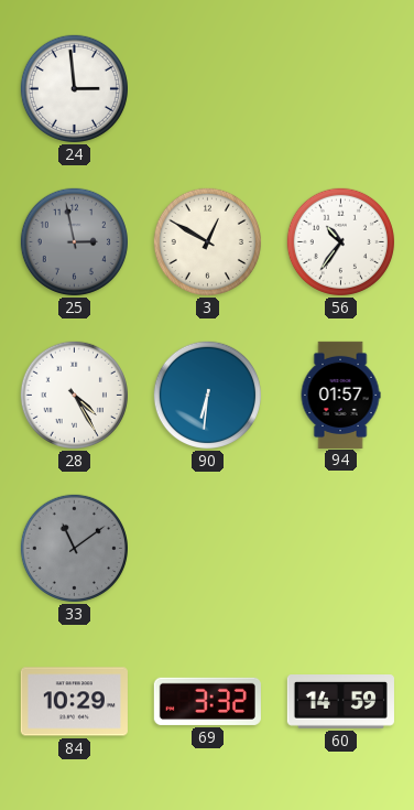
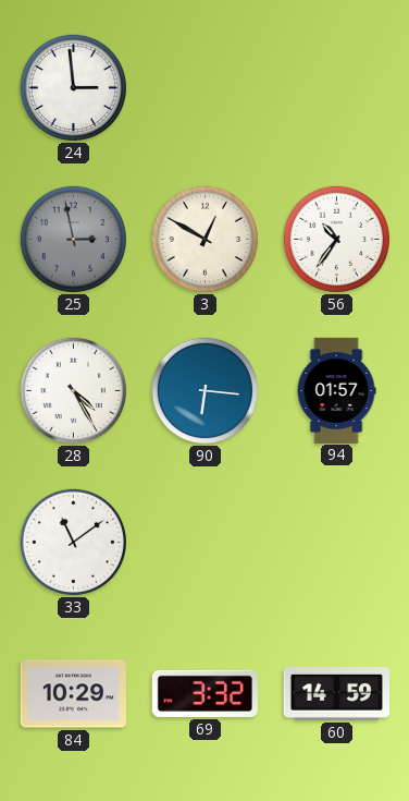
90: 6:31 -> 6:16 (205, 390)
33 dial: grey -> white (73, 542)
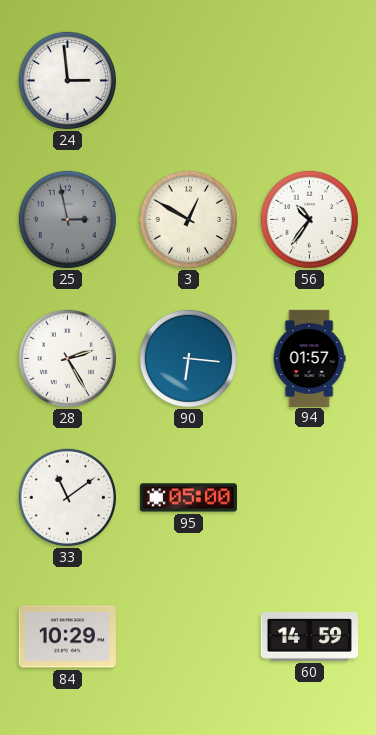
28: 4:25 -> 2:25 (67, 358)
95: none -> 05:00 (188, 498)
69: 3:32 -> none (205, 693)
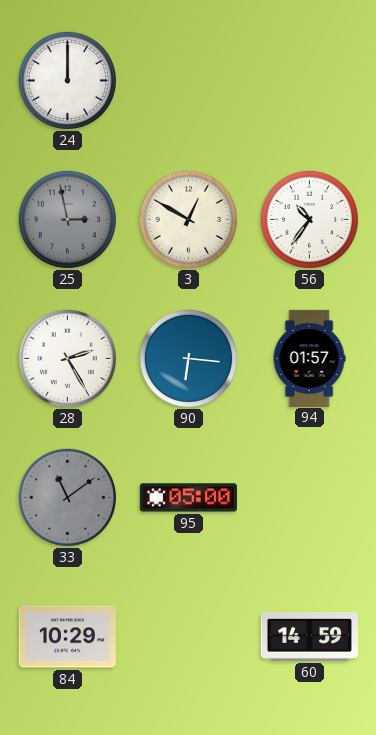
24: 2:59 -> 12:00 (67, 80)
33 dial: white -> grey (67, 497)
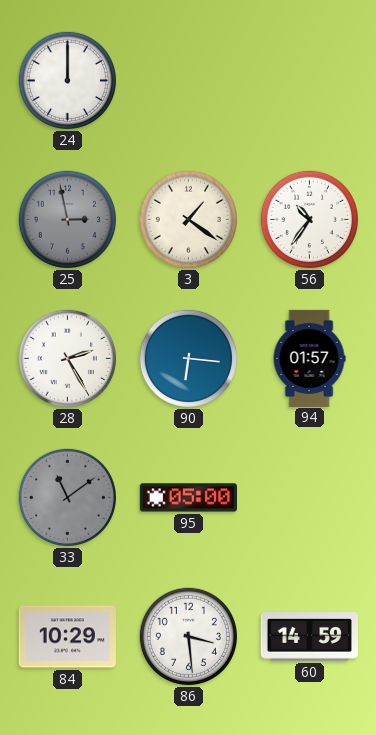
3: 12:50 -> 1:21 (188, 219)
86: none -> 3:29 (188, 636)
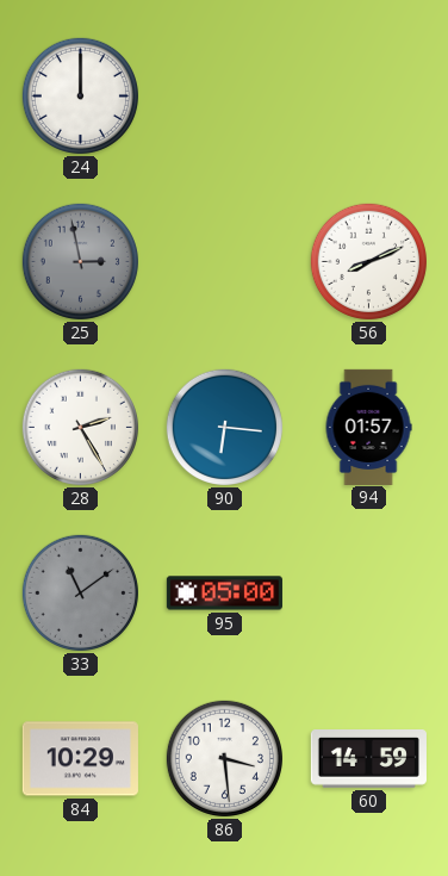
3: 1:21 -> none (188, 219)
56: 10:36 -> 8:11 (368, 261)
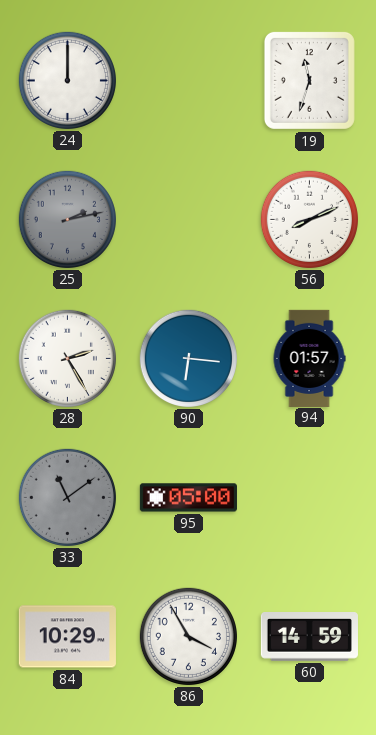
19: none -> 11:33 (309, 80)
25: 2:58 -> 2:13 (67, 219)
86: 3:29 -> 3:55 (188, 636)
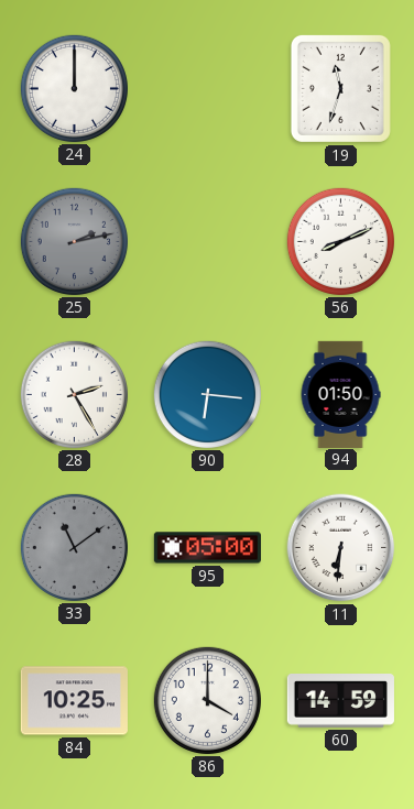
94: 01:57 -> 01:50 (340, 394)
11: none -> 6:31 (341, 548)
84: 10:29 -> 10:25 (74, 701)
86: 3:55 -> 4:00 (207, 700)
